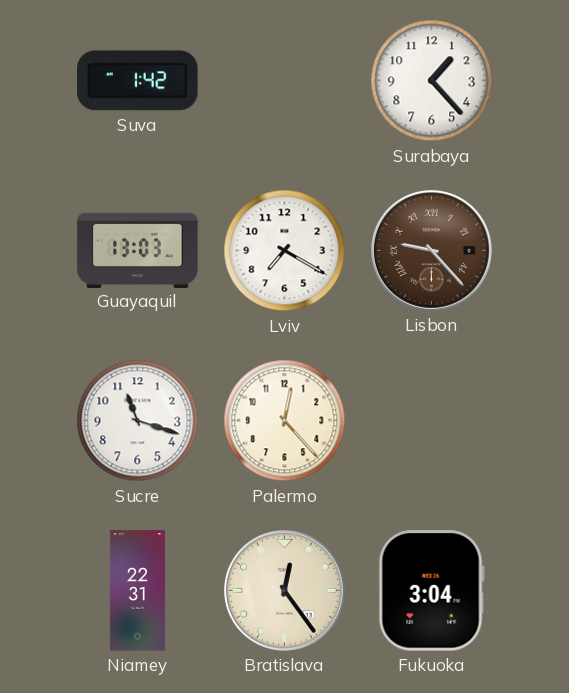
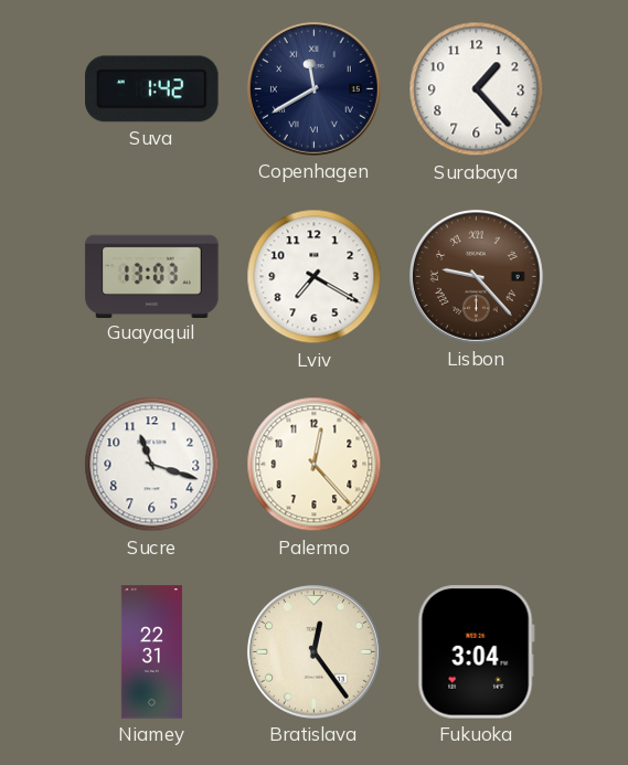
Copenhagen: none -> 11:40 (313, 88)
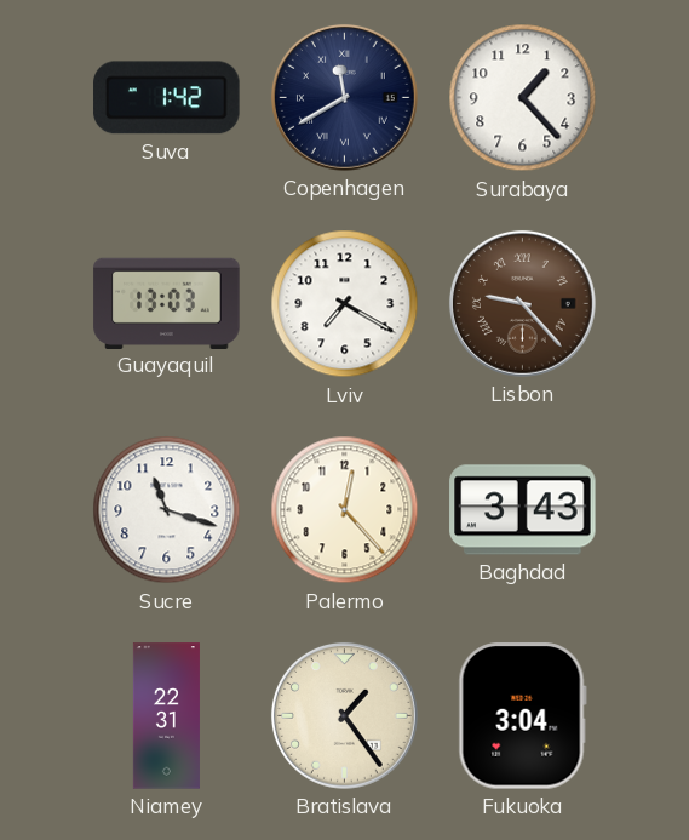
Baghdad: none -> 3:43 (523, 510)
Bratislava: 12:24 -> 1:24 (344, 715)
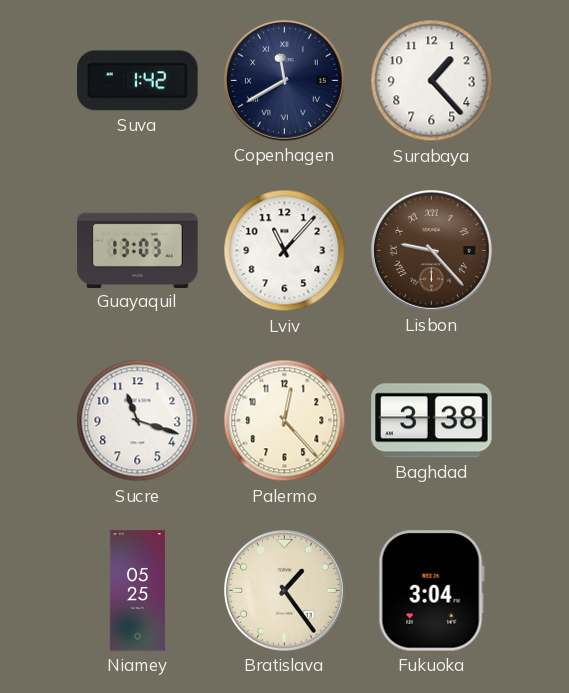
Lviv: 7:20 -> 11:07 (285, 251)
Baghdad: 3:43 -> 3:38 (432, 421)
Niamey: 22:31 -> 05:25 (137, 591)
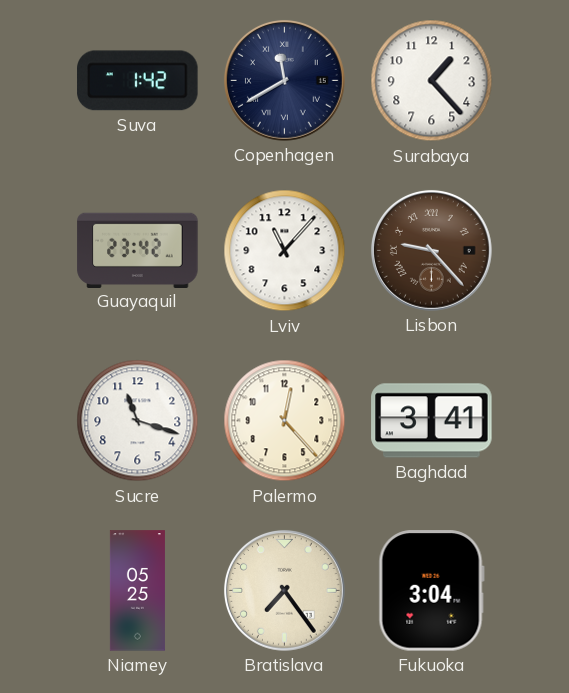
Guayaquil: 13:03 -> 23:42 (138, 250)
Baghdad: 3:38 -> 3:41 (432, 421)
Bratislava: 1:24 -> 7:24 (284, 590)
